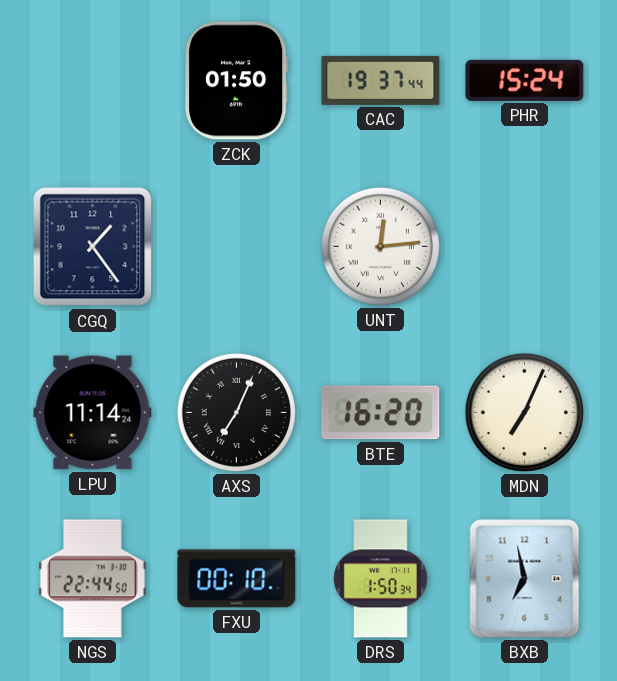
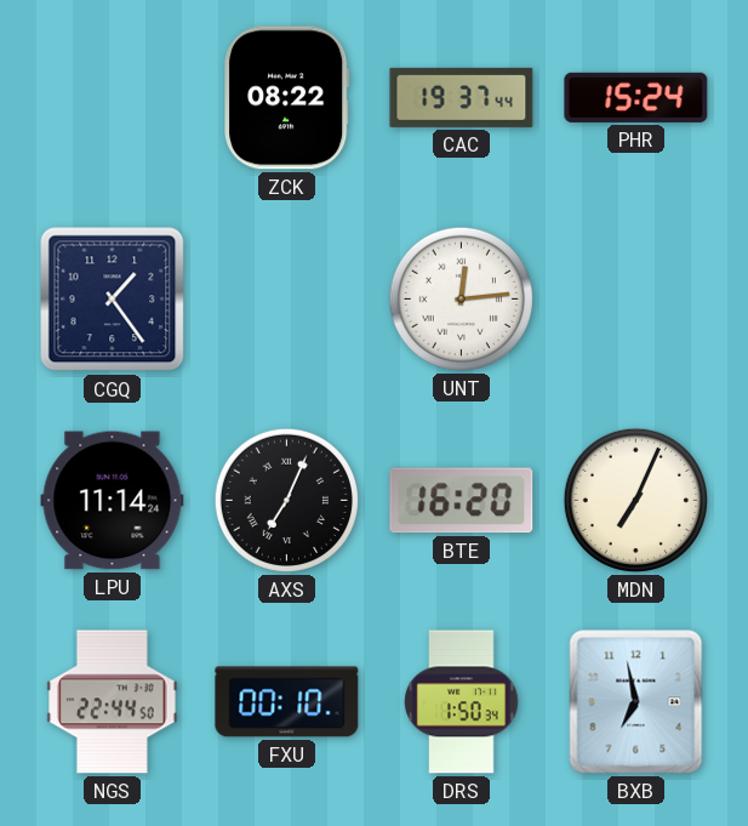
ZCK: 01:50 -> 08:22 (287, 98)
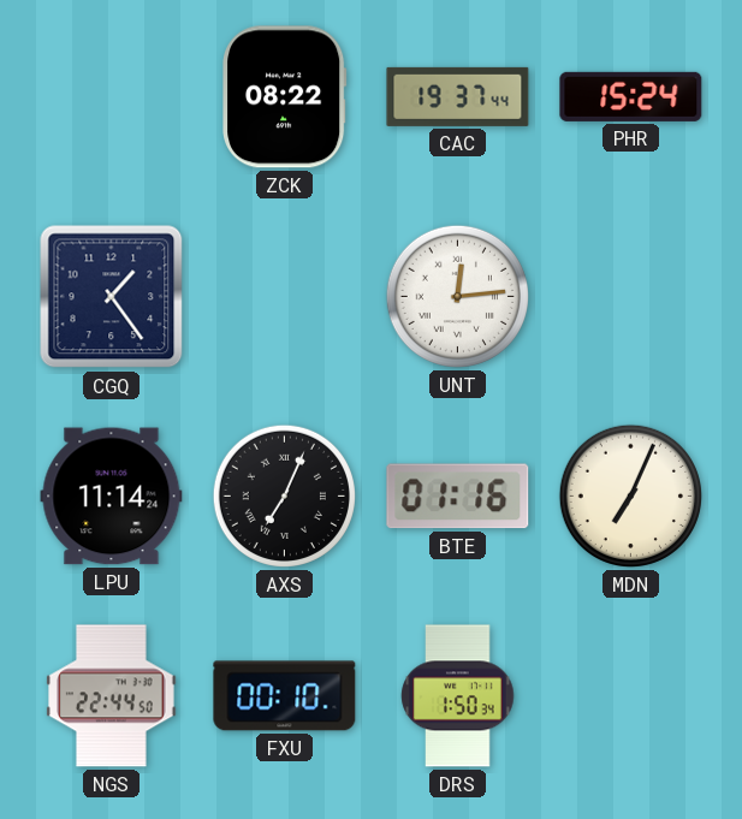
BTE: 16:20 -> 01:16 (458, 497)
BXB: 6:58 -> none (636, 702)
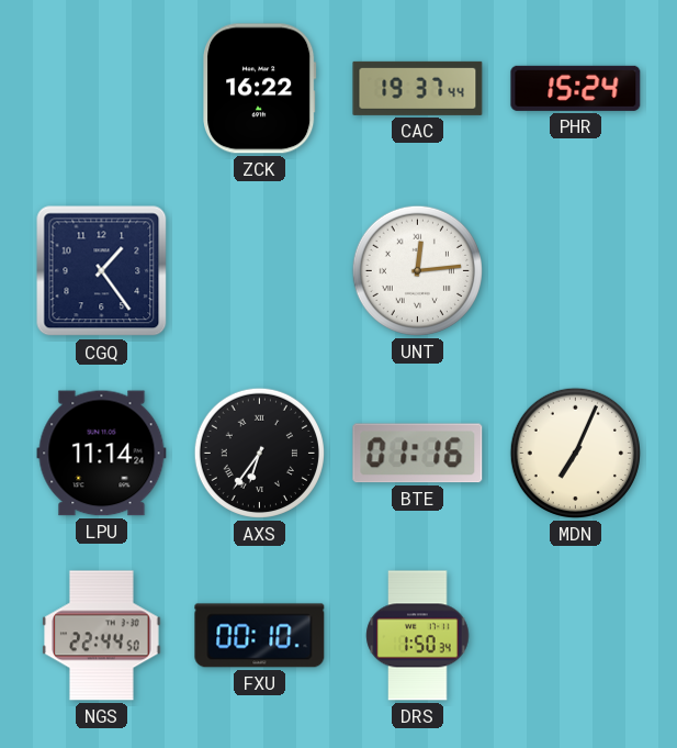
ZCK: 08:22 -> 16:22 (260, 89)
AXS: 7:04 -> 6:36 (259, 453)
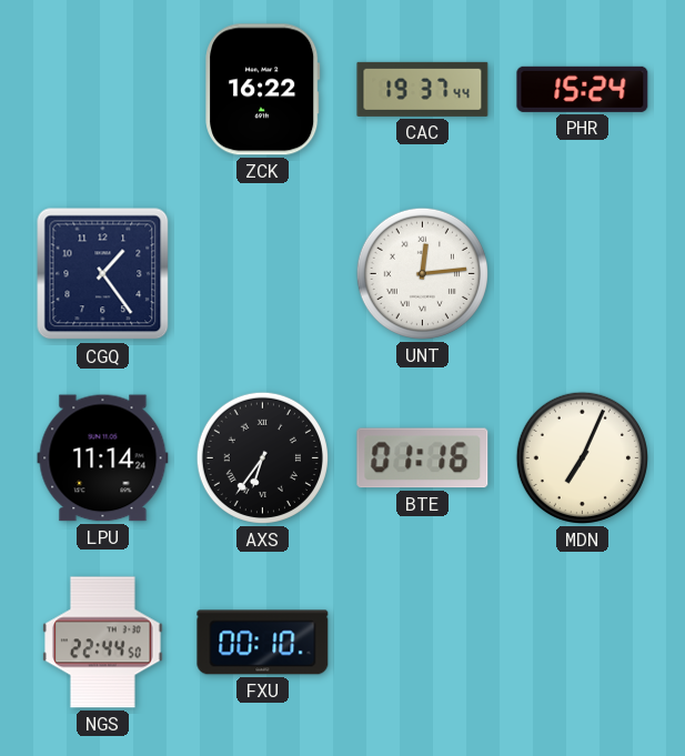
DRS: 1:50 -> none (418, 636)
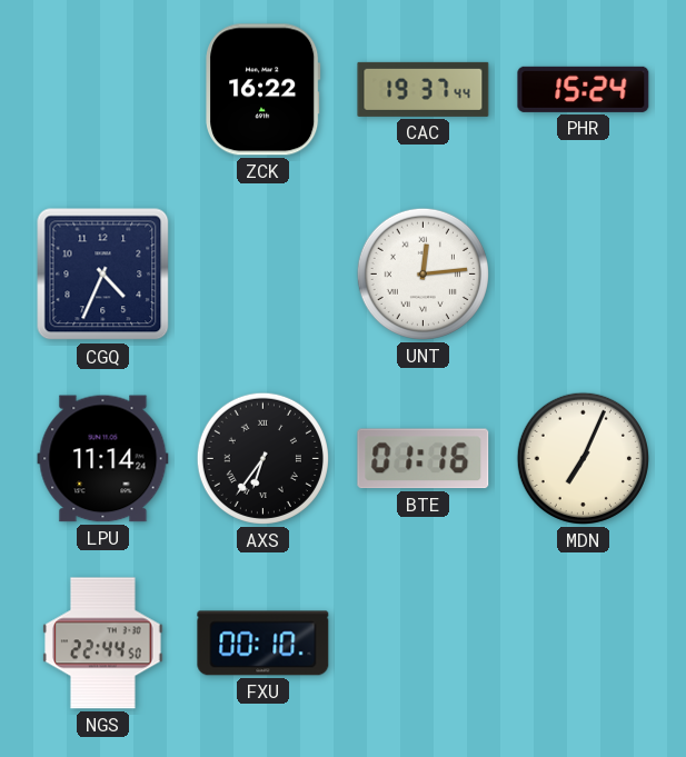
CGQ: 1:24 -> 4:34 (103, 275)
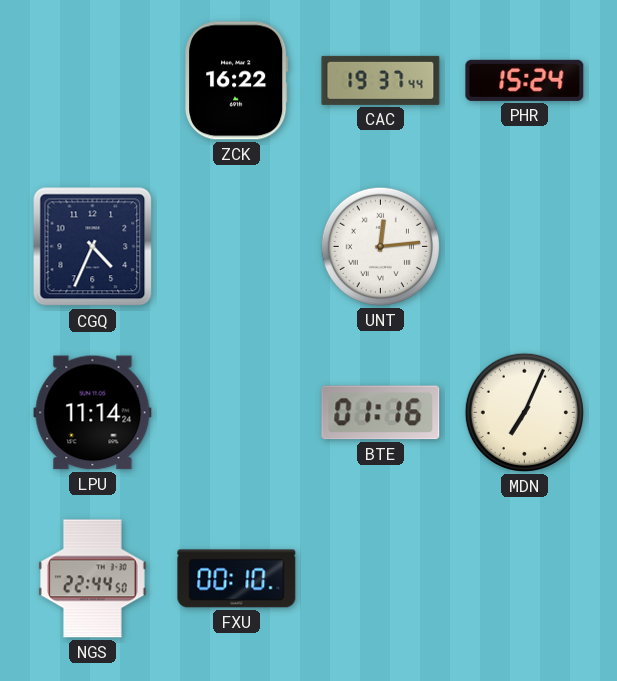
AXS: 6:36 -> none (262, 458)
